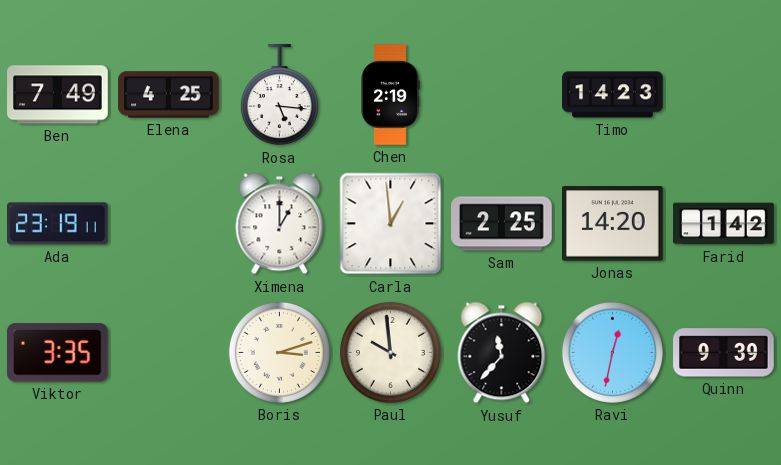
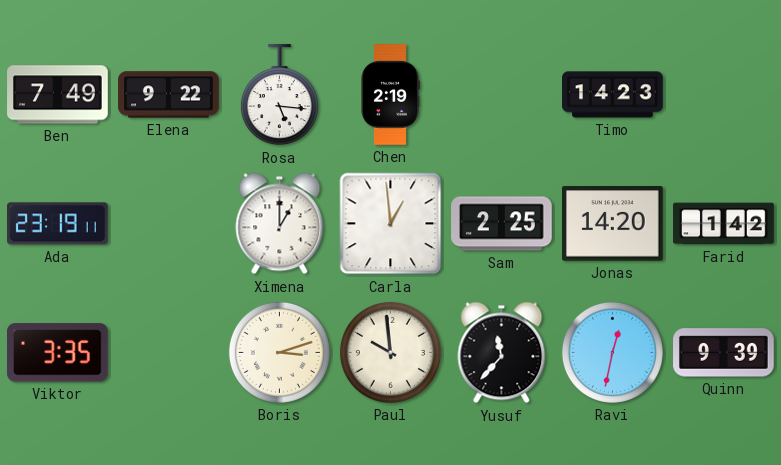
Elena: 4:25 -> 9:22 (169, 95)
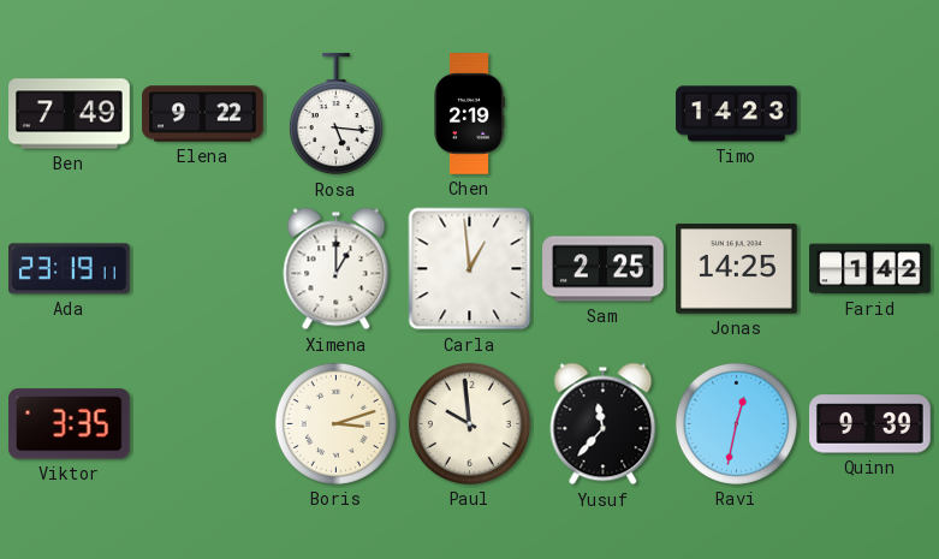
Jonas: 14:20 -> 14:25 (737, 269)
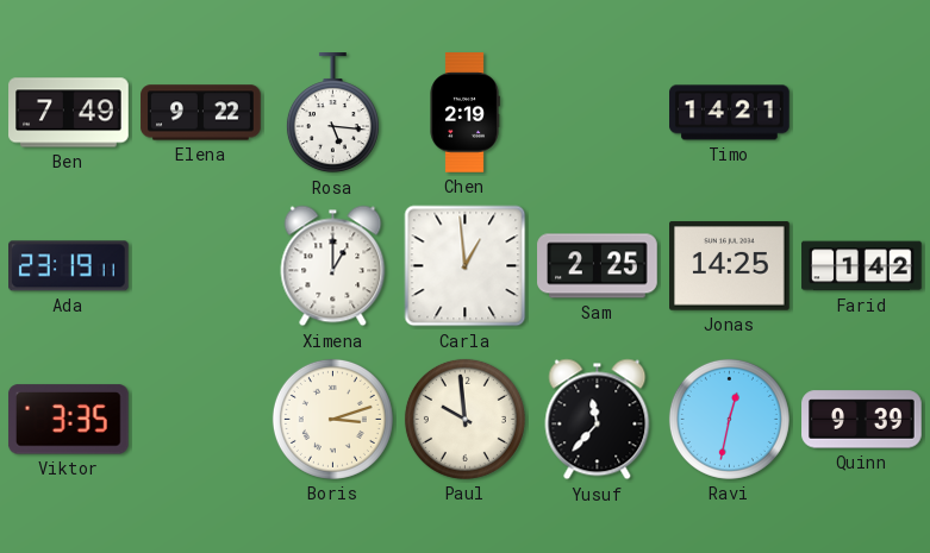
Timo: 14:23 -> 14:21 (730, 113)
